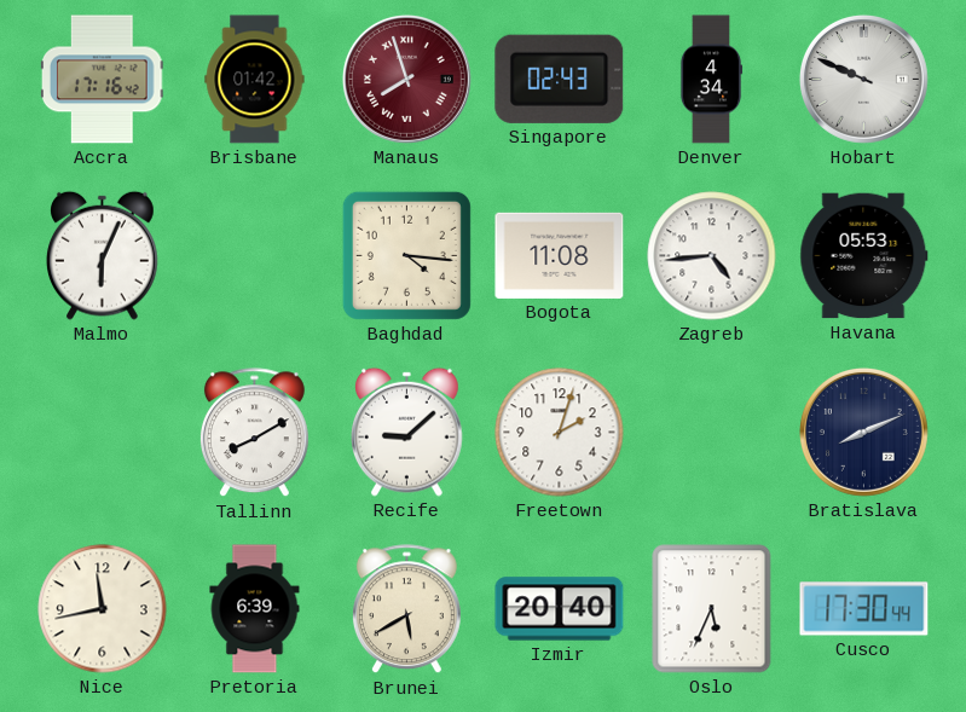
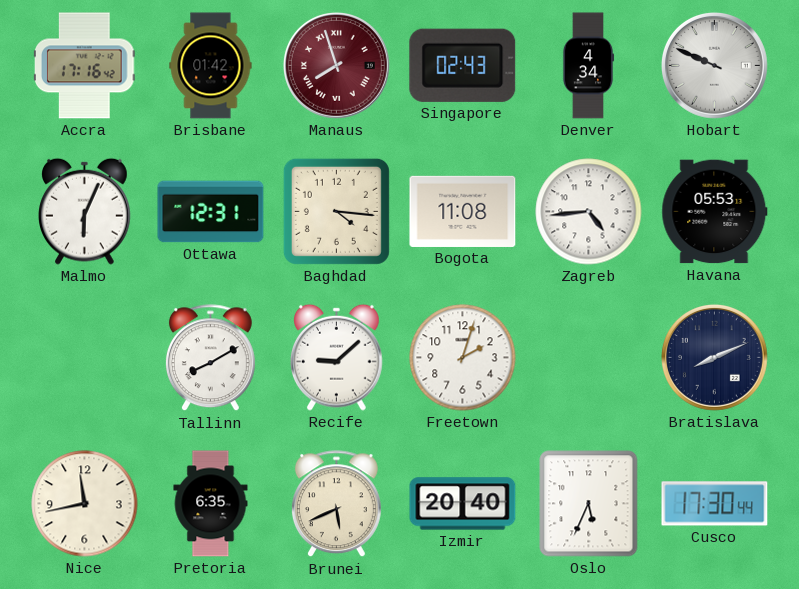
Ottawa: none -> 12:31 (211, 212)
Pretoria: 6:39 -> 6:35 (211, 504)
Brunei: 5:40 -> 5:41 (336, 504)
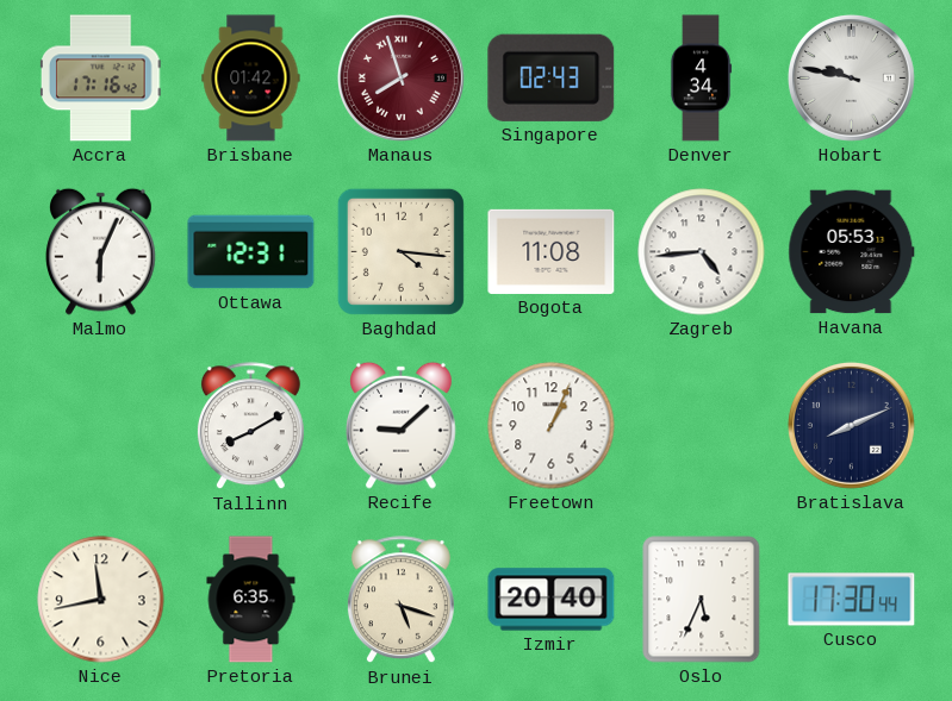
Hobart: 9:49 -> 9:47 (851, 77)
Freetown: 2:03 -> 1:04 (552, 426)
Brunei: 5:41 -> 5:18 (400, 600)
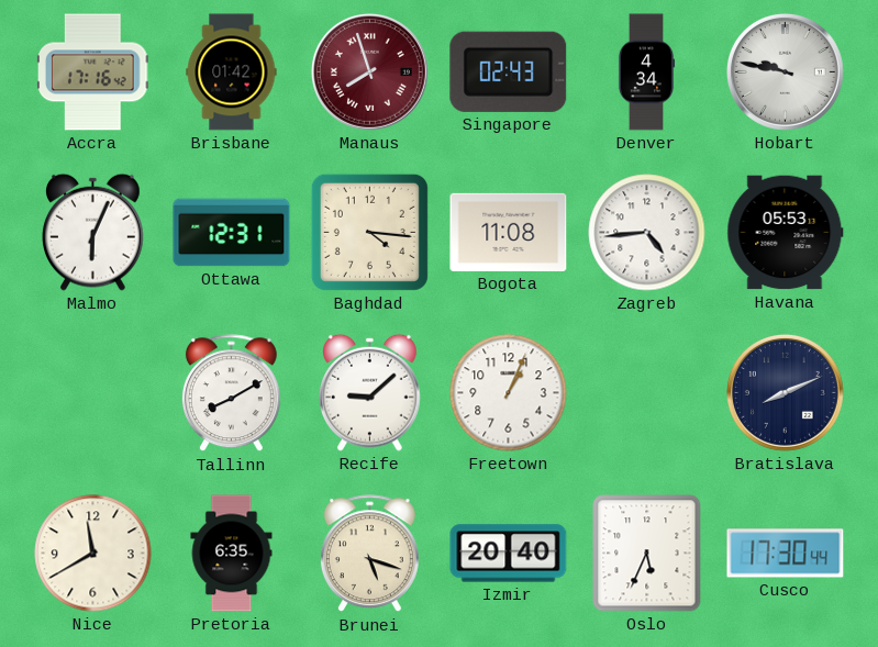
Nice: 11:43 -> 11:40 (93, 554)
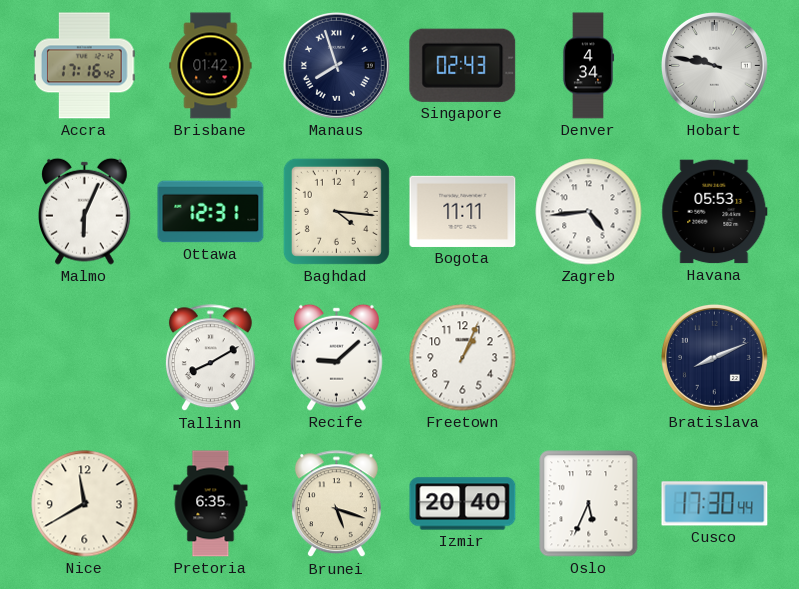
Manaus dial: burgundy -> navy (336, 65)
Bogota: 11:08 -> 11:11 (463, 211)
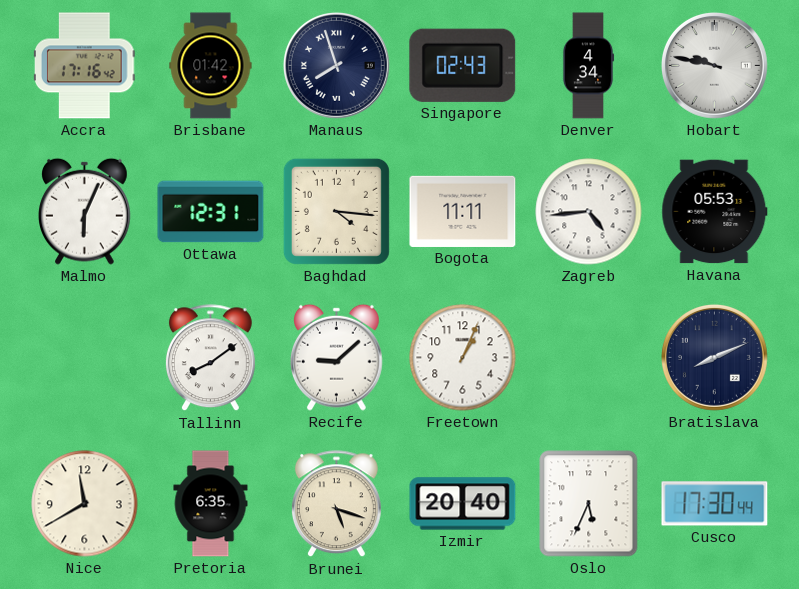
Tallinn: 8:10 -> 8:09 (210, 358)
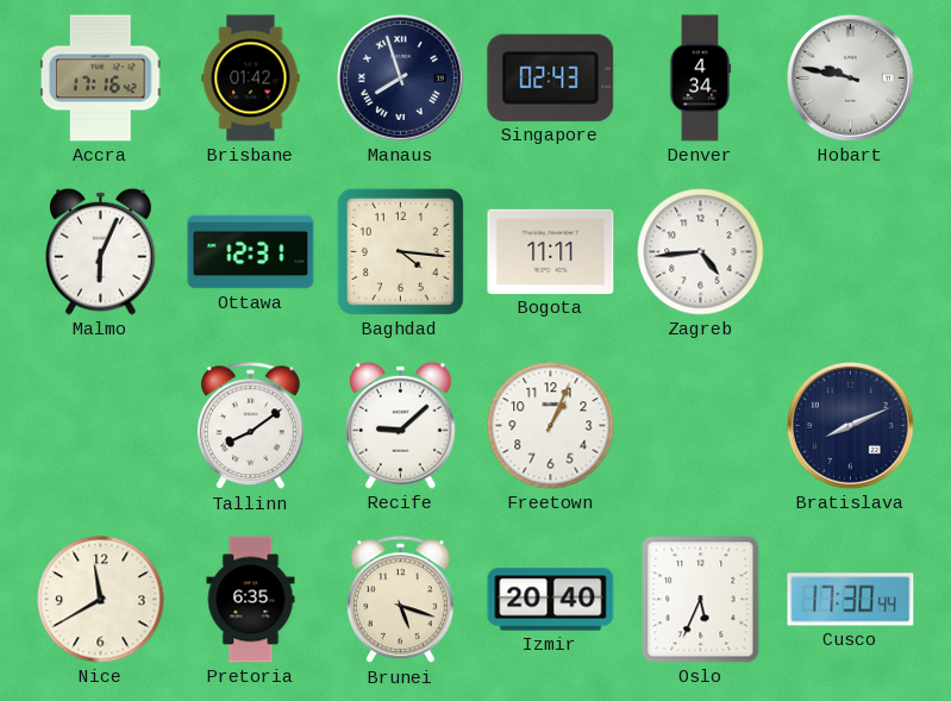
Havana: 05:53 -> none (715, 212)
